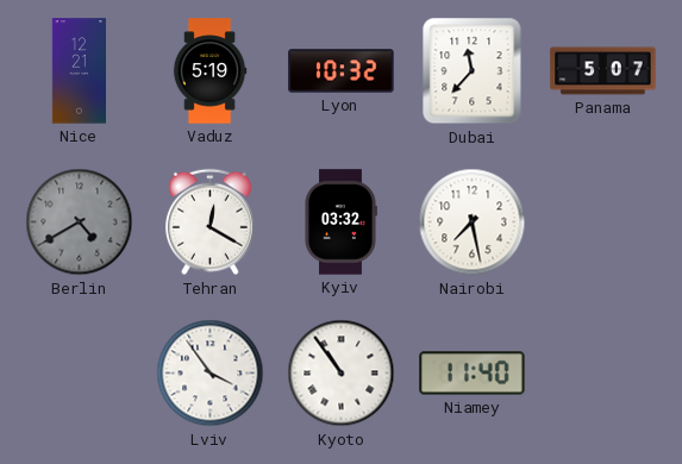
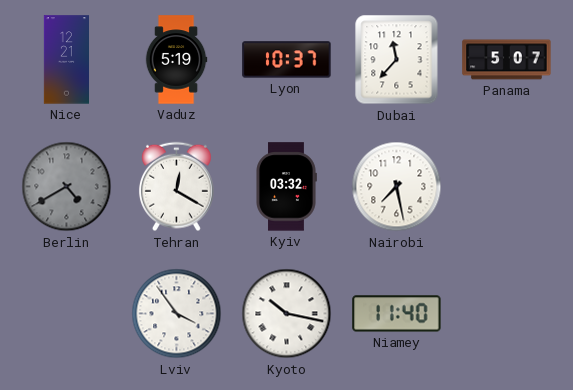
Lyon: 10:32 -> 10:37 (287, 60)
Kyoto: 10:54 -> 10:17 (287, 314)
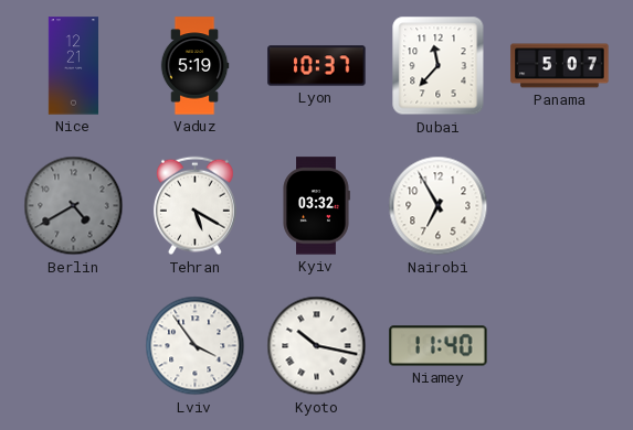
Tehran: 12:20 -> 5:20 (194, 206)
Nairobi: 7:28 -> 6:55 (439, 206)
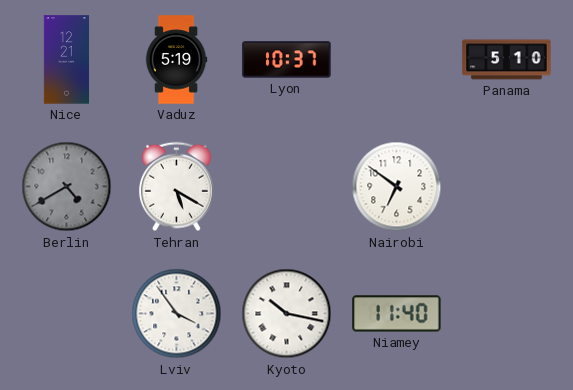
Dubai: 11:37 -> none (439, 66)
Panama: 5:07 -> 5:10 (507, 60)
Kyiv: 03:32 -> none (316, 206)
Nairobi: 6:55 -> 6:51 (397, 187)
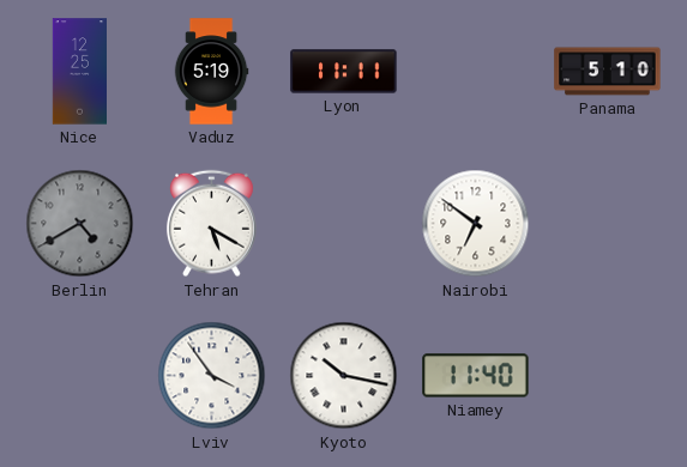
Nice: 12:21 -> 12:25 (79, 72)
Lyon: 10:37 -> 11:11 (344, 72)
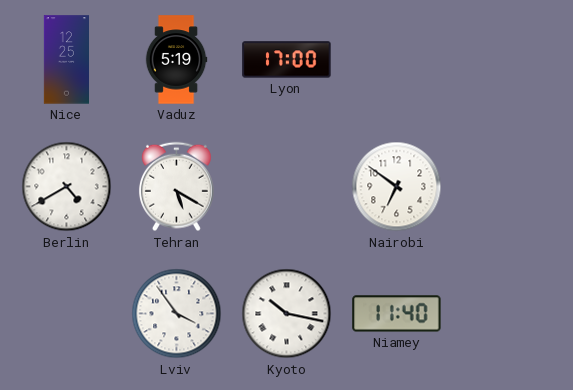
Lyon: 11:11 -> 17:00 (287, 60)
Panama: 5:10 -> none (608, 72)
Berlin dial: grey -> white (67, 187)
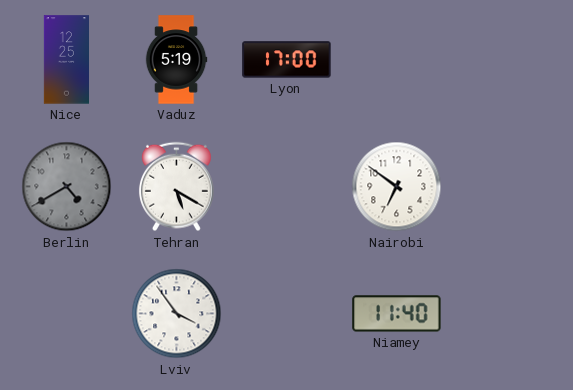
Berlin dial: white -> grey (67, 187)
Kyoto: 10:17 -> none (287, 314)
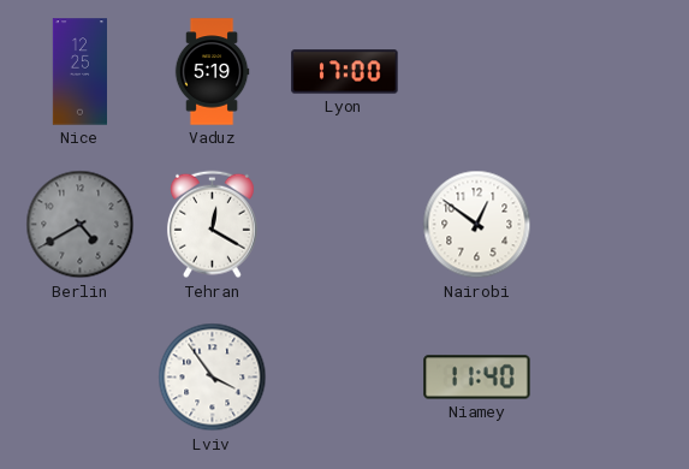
Tehran: 5:20 -> 12:20 (212, 225)
Nairobi: 6:51 -> 12:51 (477, 225)
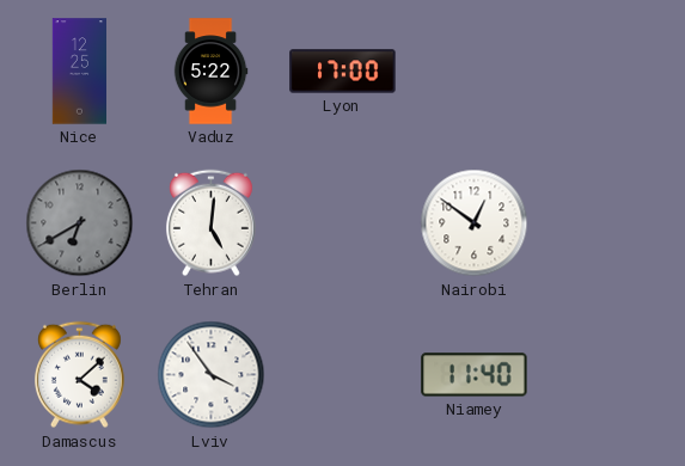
Vaduz: 5:19 -> 5:22 (210, 72)
Berlin: 4:40 -> 6:40 (80, 223)
Tehran: 12:20 -> 5:01 (210, 223)
Damascus: none -> 4:08 (79, 375)
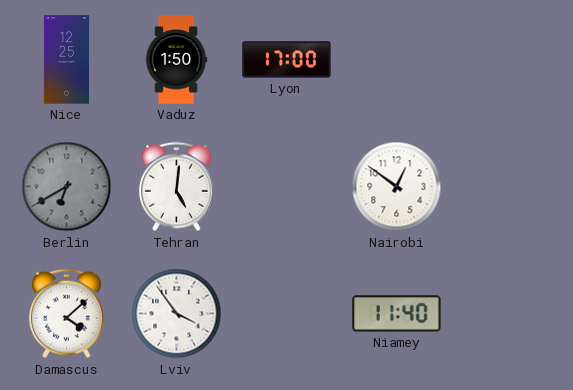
Vaduz: 5:22 -> 1:50 (176, 60)
